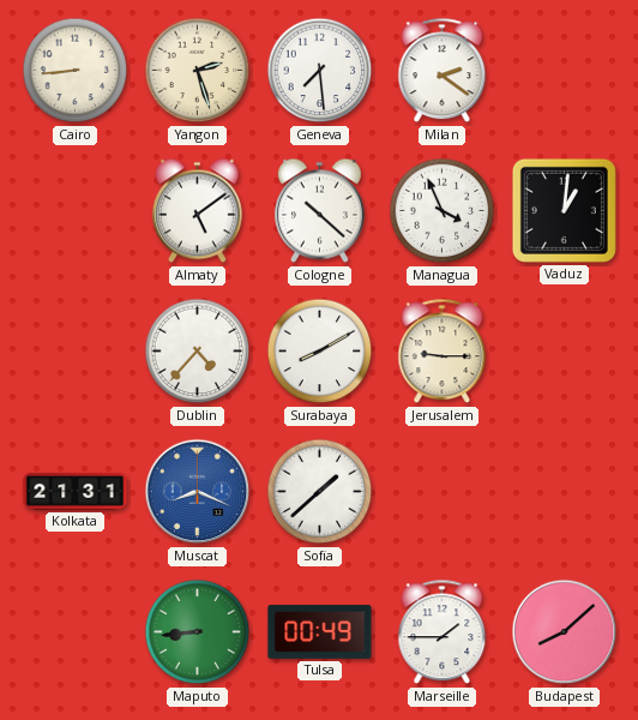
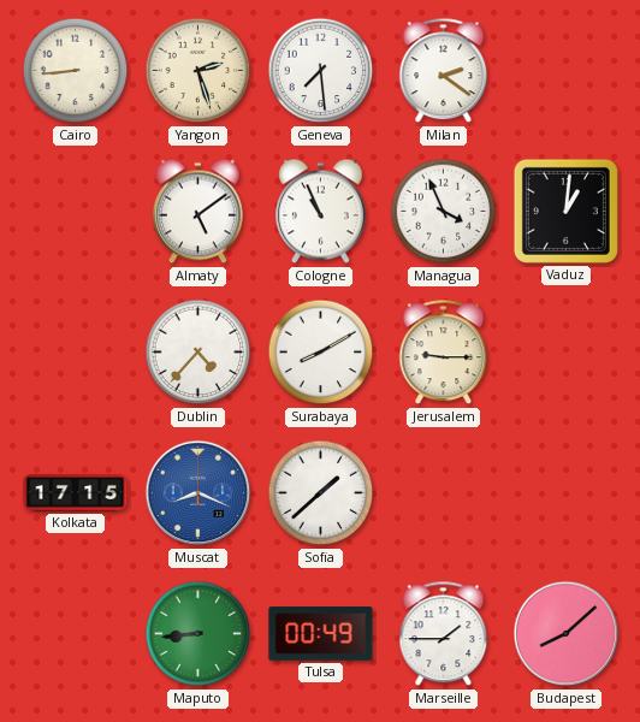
Cologne: 10:22 -> 10:56 (320, 212)
Kolkata: 21:31 -> 17:15 (76, 493)
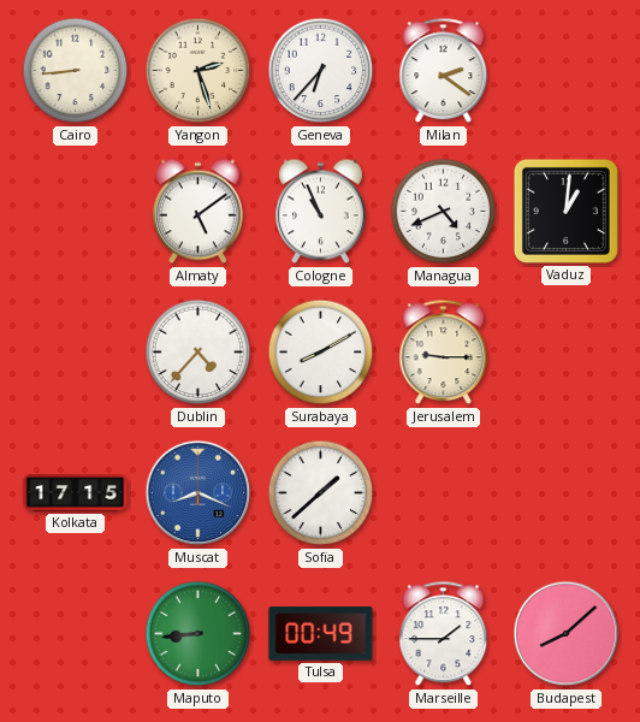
Geneva: 7:29 -> 6:37 (321, 71)
Managua: 3:56 -> 4:41 (444, 212)
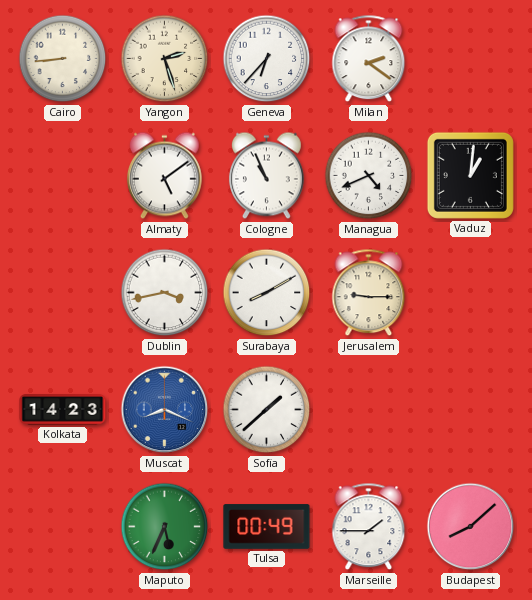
Dublin: 4:37 -> 3:43 (165, 293)
Kolkata: 17:15 -> 14:23 (63, 410)
Maputo: 8:44 -> 5:34 (165, 527)
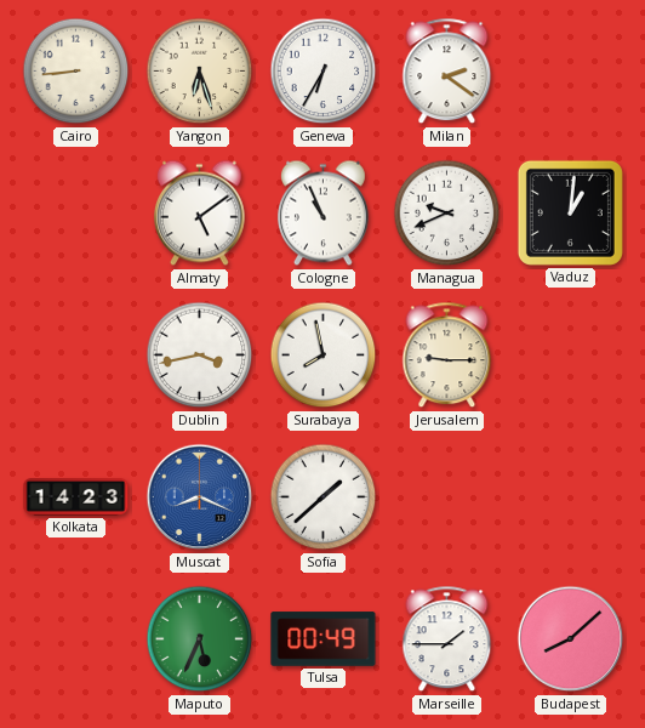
Yangon: 2:27 -> 6:27 (200, 72)
Geneva: 6:37 -> 6:35 (324, 72)
Managua: 4:41 -> 9:41 (447, 214)
Surabaya: 8:10 -> 7:58 (324, 356)
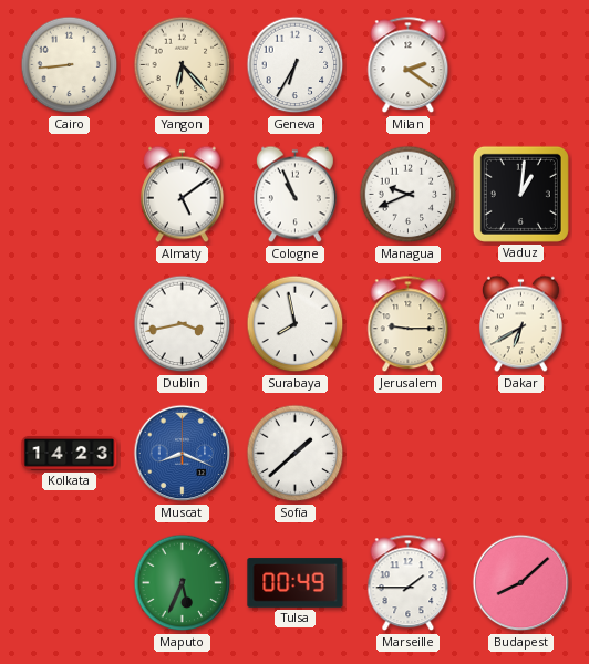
Yangon: 6:27 -> 6:23 (183, 65)
Dakar: none -> 6:40 (520, 324)
